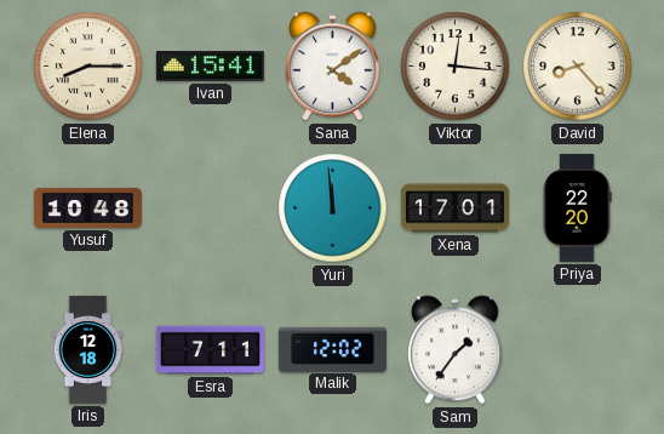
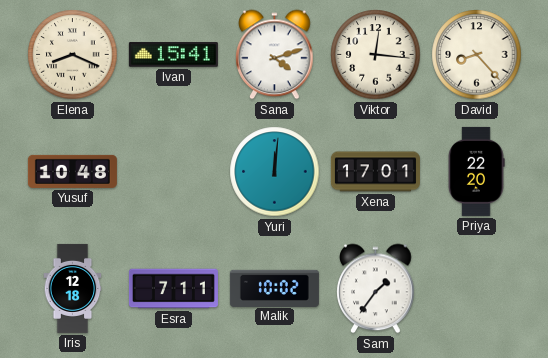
Elena: 8:15 -> 8:19 (73, 55)
Sana: 4:09 -> 4:12 (275, 55)
Yuri: 11:59 -> 12:01 (275, 172)
Malik: 12:02 -> 10:02 (274, 288)
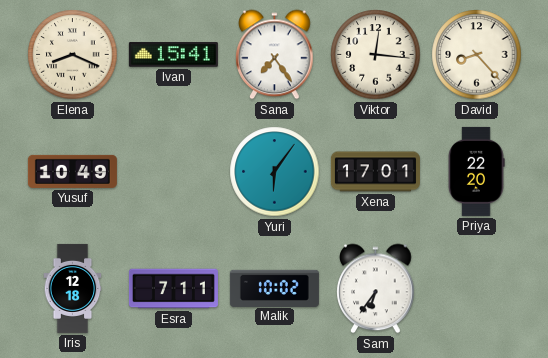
Sana: 4:12 -> 7:24 (275, 55)
Yusuf: 10:48 -> 10:49 (72, 171)
Yuri: 12:01 -> 6:06 (275, 172)
Sam: 1:36 -> 6:36 (376, 289)
